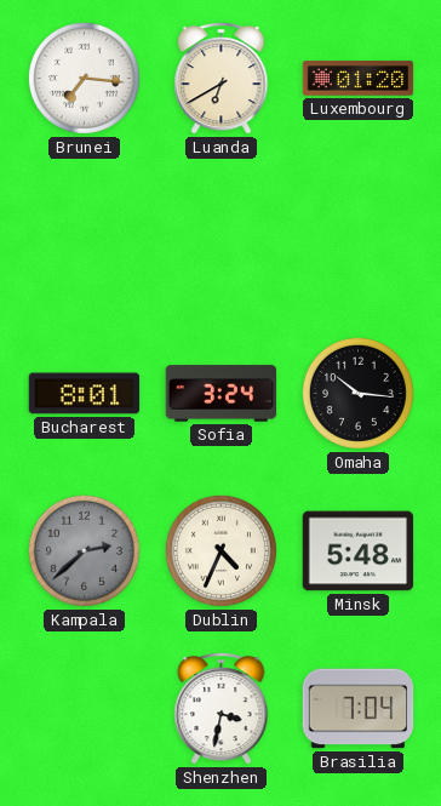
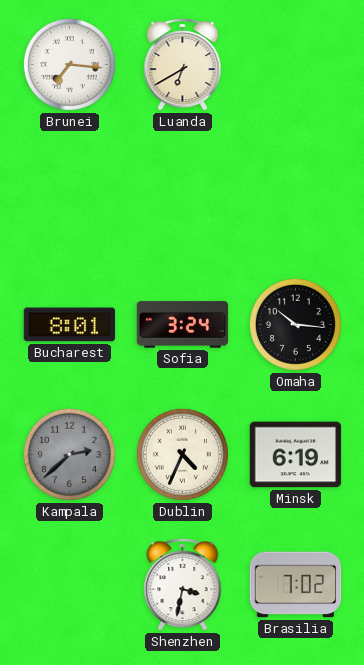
Luxembourg: 01:20 -> none (359, 79)
Minsk: 5:48 -> 6:19 (296, 455)
Brasilia: 7:04 -> 7:02 (296, 585)
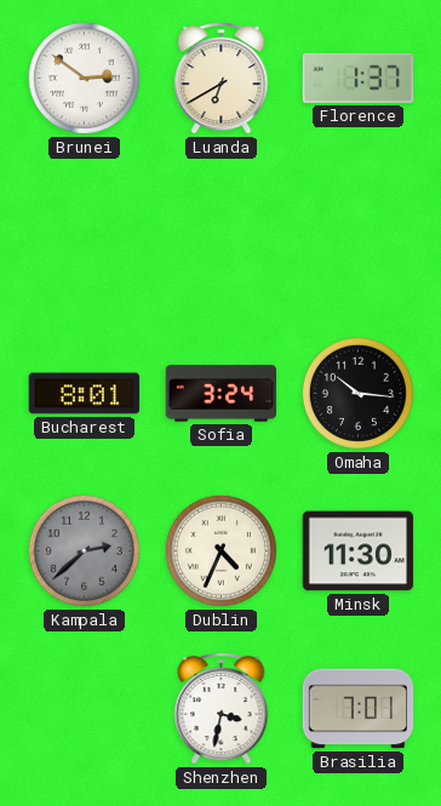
Brunei: 7:16 -> 2:51 (84, 78)
Florence: none -> 1:37 (359, 78)
Minsk: 6:19 -> 11:30 (359, 551)
Brasilia: 7:02 -> 7:01 (359, 709)
